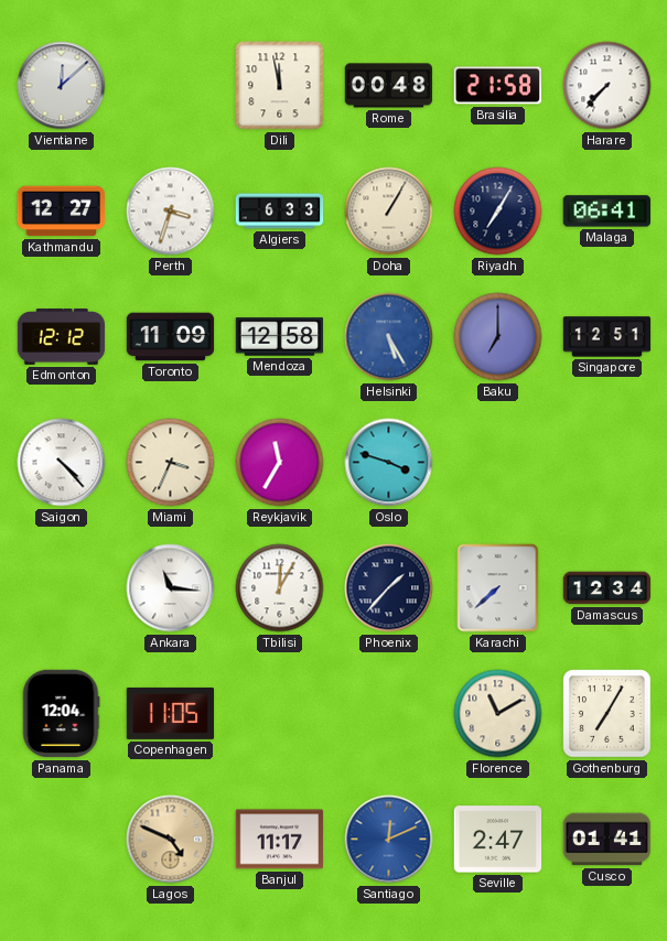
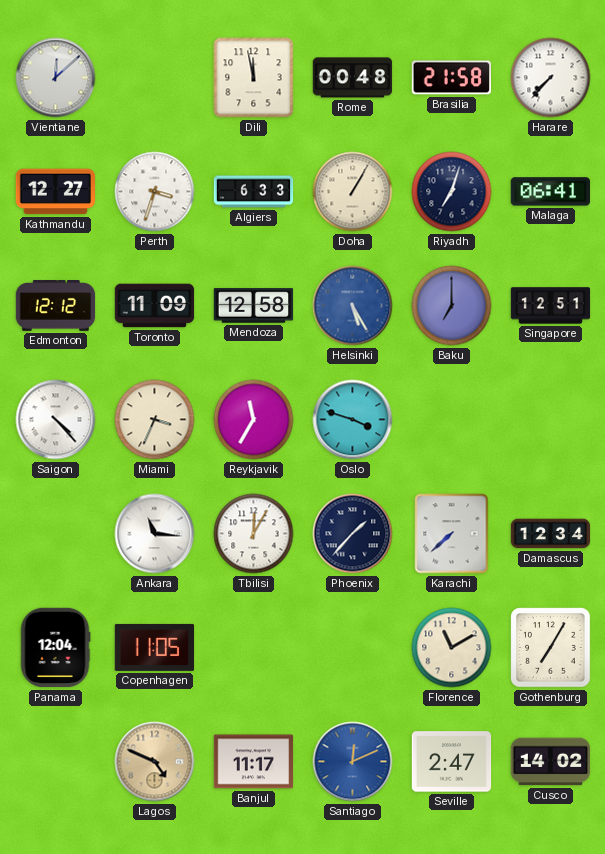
Riyadh: 7:05 -> 7:03 (452, 192)
Cusco: 01:41 -> 14:02 (551, 762)
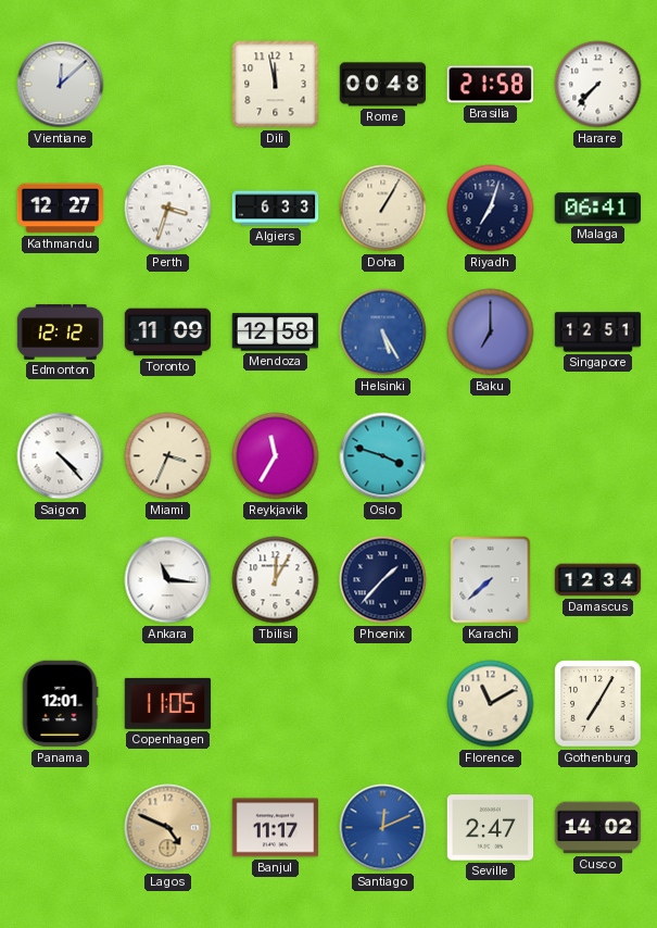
Panama: 12:04 -> 12:01 (60, 704)
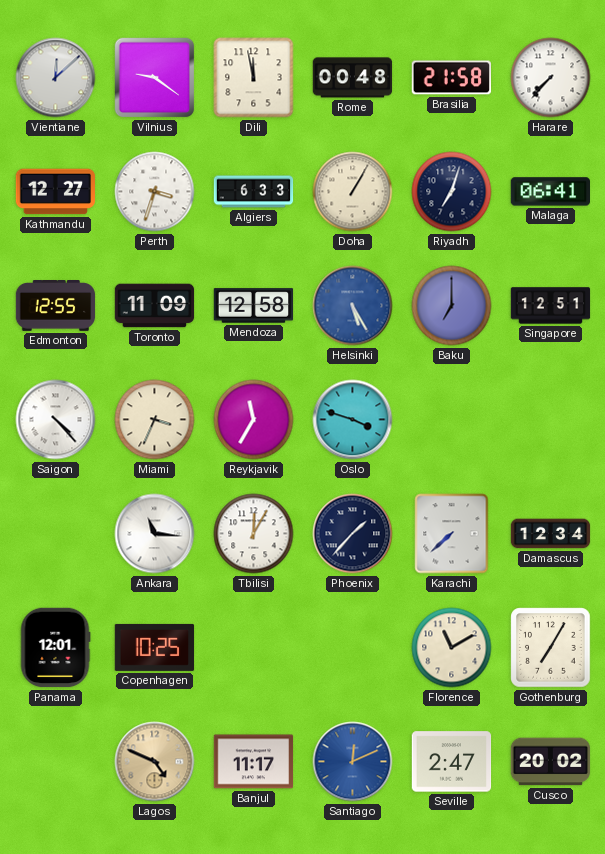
Vilnius: none -> 9:21 (155, 78)
Edmonton: 12:12 -> 12:55 (56, 306)
Copenhagen: 11:05 -> 10:25 (155, 647)
Cusco: 14:02 -> 20:02 (551, 762)
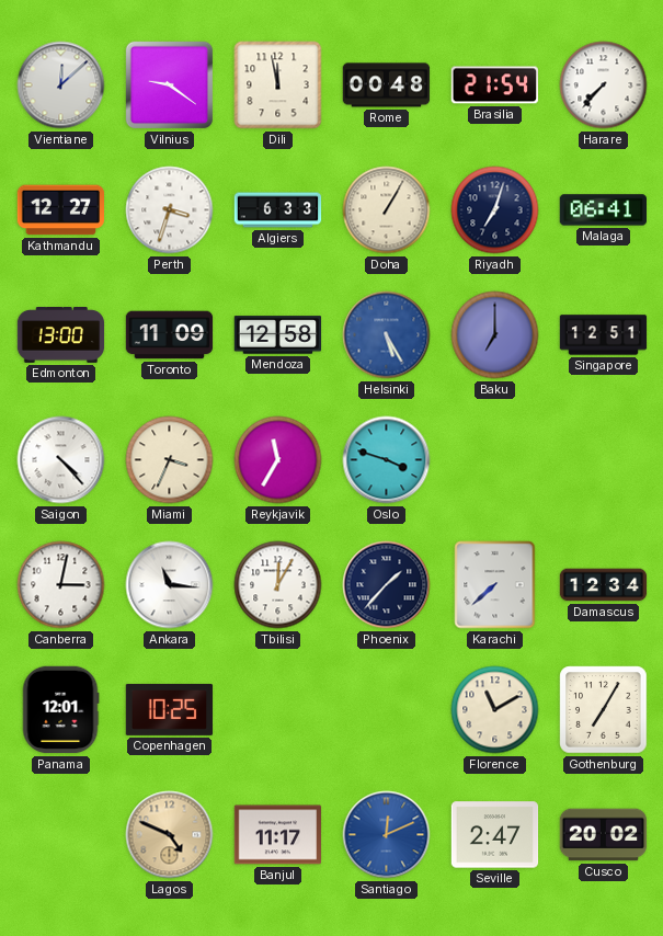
Brasilia: 21:58 -> 21:54 (494, 85)
Edmonton: 12:55 -> 13:00 (61, 335)
Canberra: none -> 3:02 (61, 585)
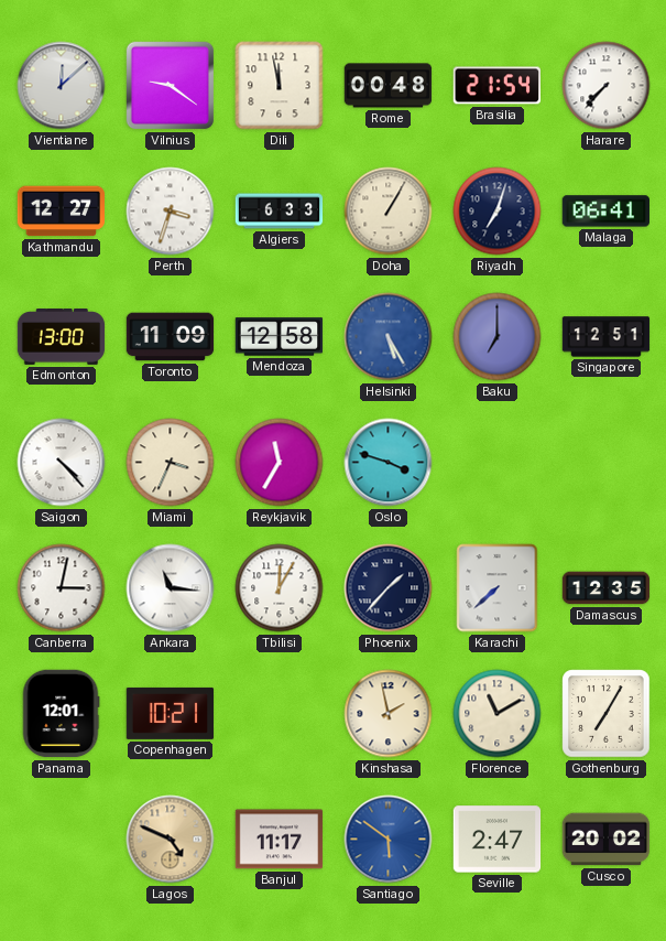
Damascus: 12:34 -> 12:35 (607, 588)
Copenhagen: 10:25 -> 10:21 (171, 713)
Kinshasa: none -> 1:58 (389, 714)
Santiago: 12:11 -> 5:51 (389, 840)
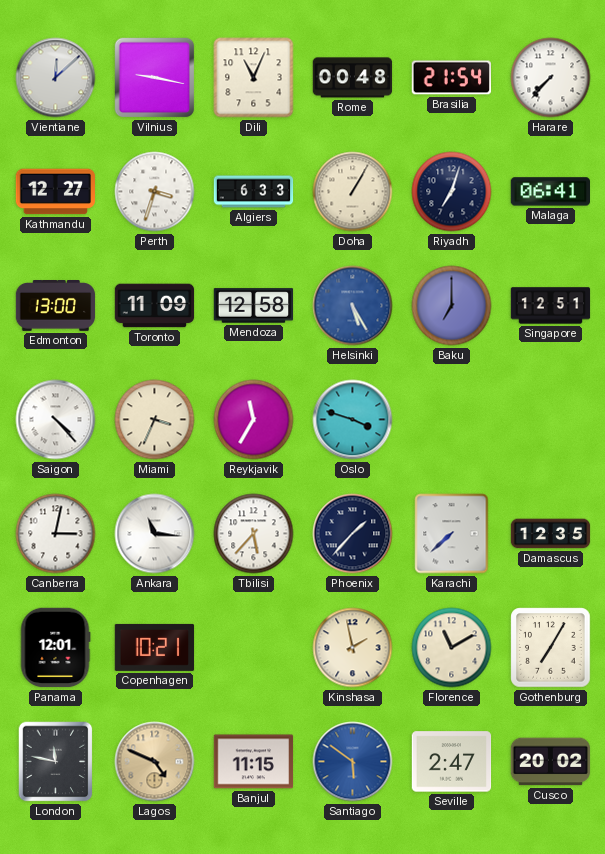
Vilnius: 9:21 -> 9:17 (155, 78)
Dili: 11:58 -> 11:04 (254, 78)
Tbilisi: 12:05 -> 5:37 (254, 534)
London: none -> 11:47 (56, 762)
Banjul: 11:17 -> 11:15 (254, 762)
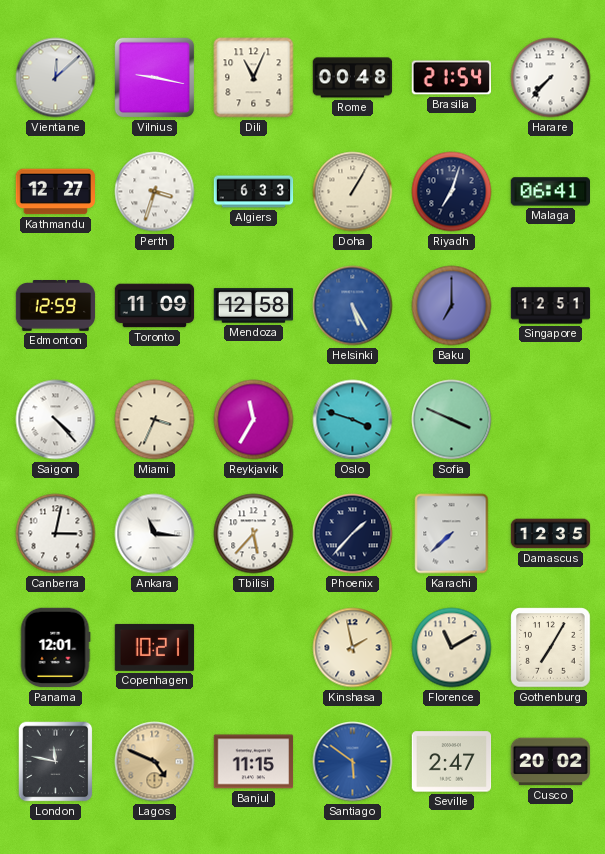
Edmonton: 13:00 -> 12:59 (56, 306)
Sofia: none -> 3:49 (452, 420)
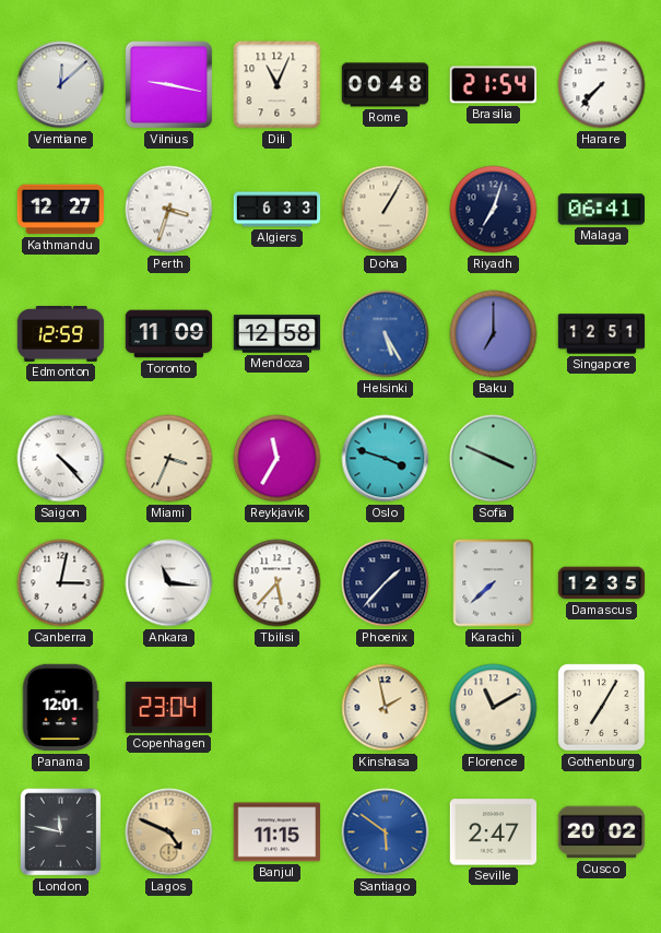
Copenhagen: 10:21 -> 23:04 (169, 707)
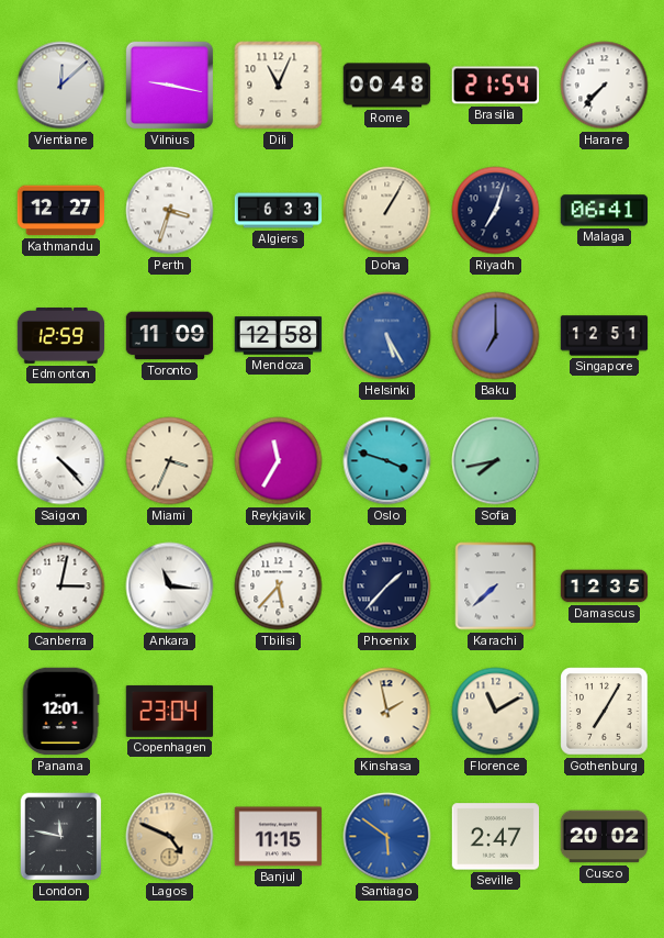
Sofia: 3:49 -> 7:43 (496, 461)
